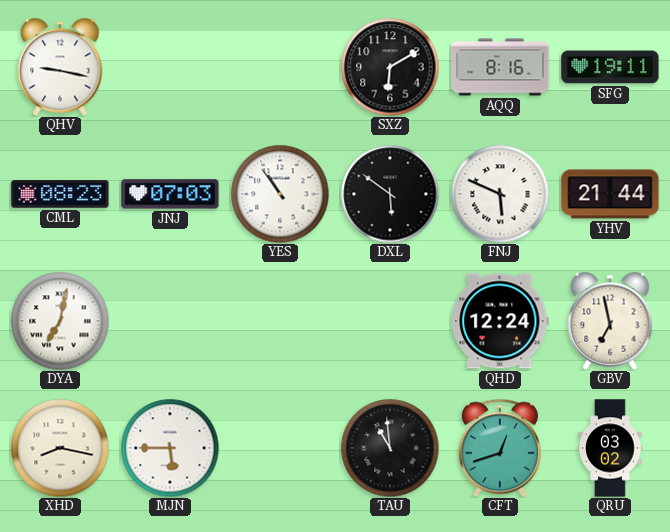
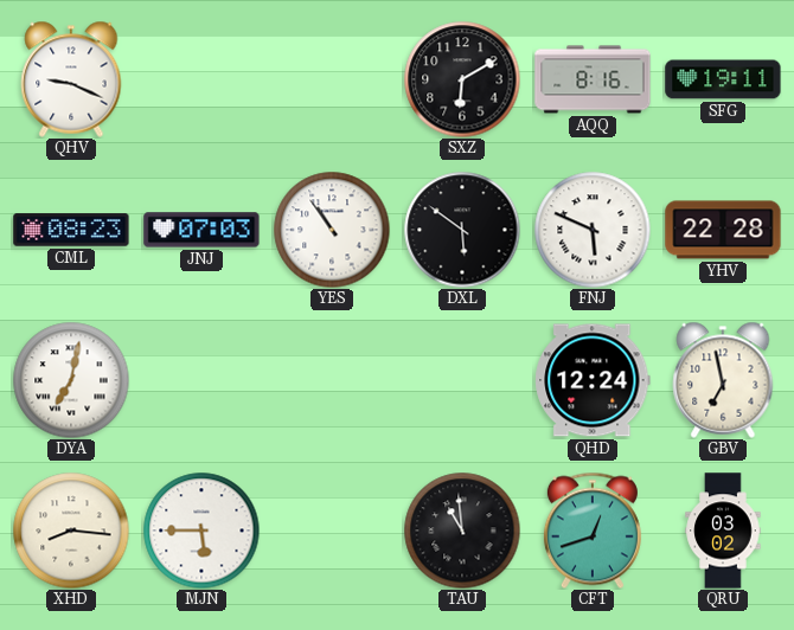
QHV: 9:17 -> 9:19 (71, 79)
YHV: 21:44 -> 22:28 (723, 230)
XHD: 8:17 -> 8:16 (71, 531)
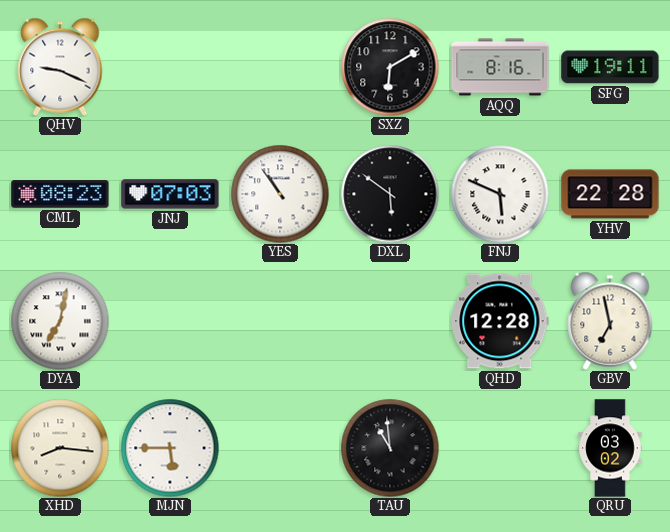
QHD: 12:24 -> 12:28 (500, 321)
CFT: 12:42 -> none (593, 531)
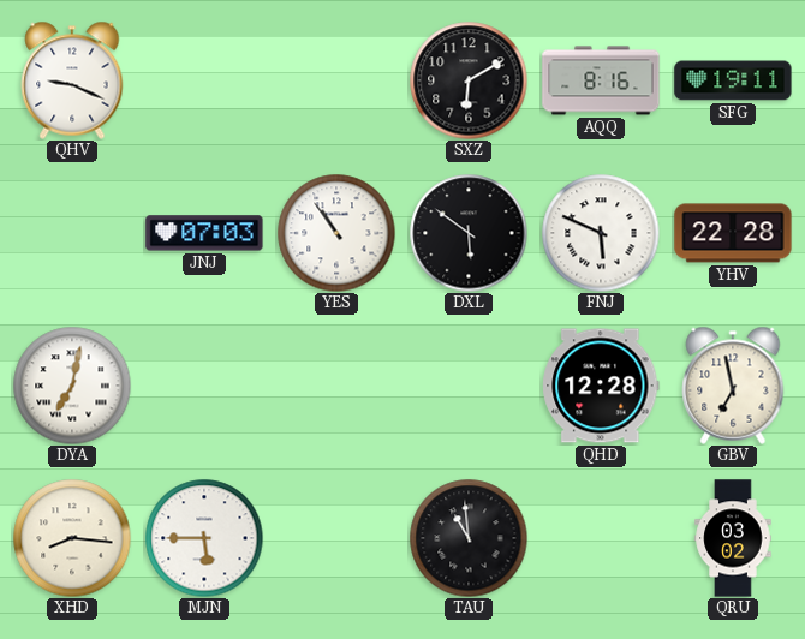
CML: 08:23 -> none (60, 194)
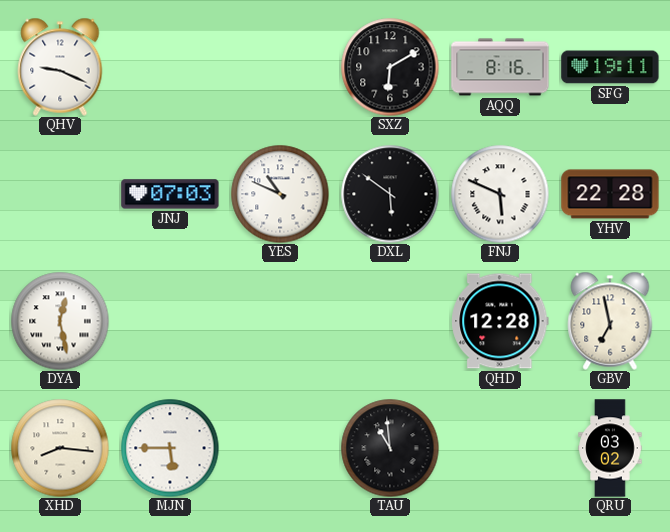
YES: 10:54 -> 10:49 (280, 194)
DYA: 7:02 -> 12:28 (60, 321)
